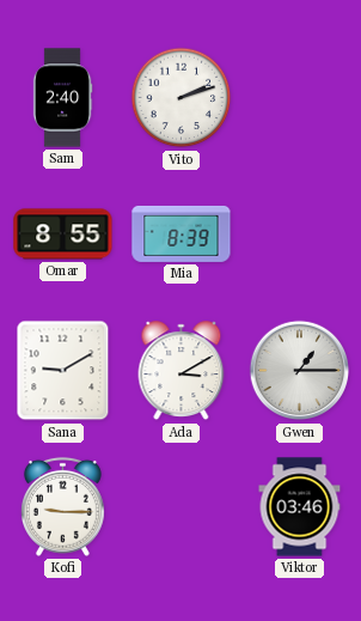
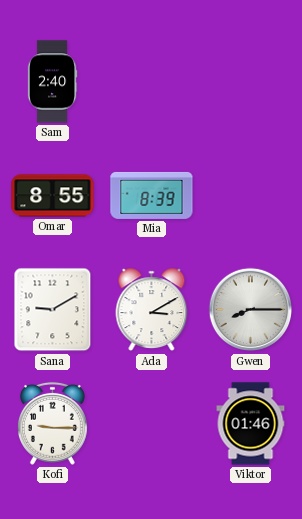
Vito: 2:12 -> none (182, 98)
Gwen: 1:15 -> 8:15 (251, 310)
Viktor: 03:46 -> 01:46 (251, 424)
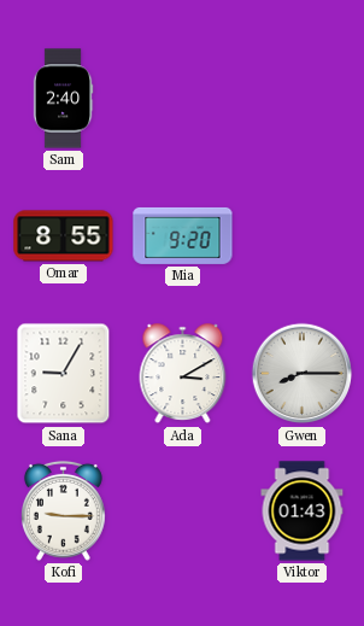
Mia: 8:39 -> 9:20 (183, 235)
Sana: 9:10 -> 9:05 (64, 374)
Viktor: 01:46 -> 01:43 (303, 511)
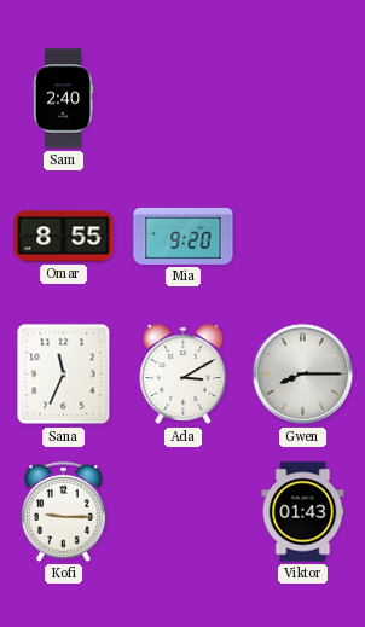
Sana: 9:05 -> 11:34 (64, 375)
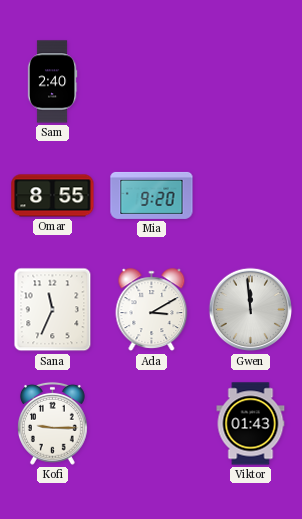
Gwen: 8:15 -> 11:59 (251, 310)
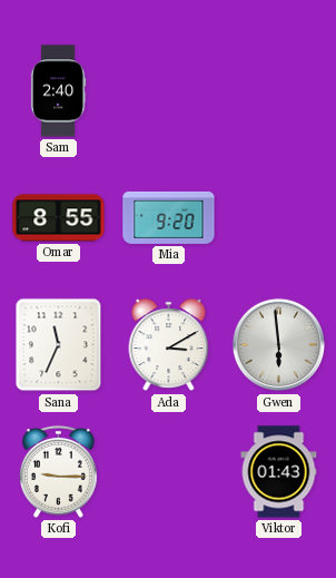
Gwen: 11:59 -> 5:59 (279, 345)
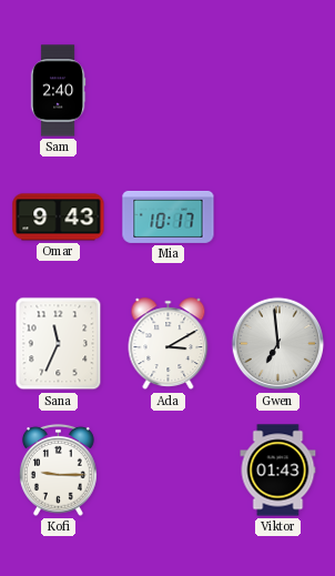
Omar: 8:55 -> 9:43 (59, 218)
Mia: 9:20 -> 10:17 (169, 216)
Gwen: 5:59 -> 6:59 (278, 344)
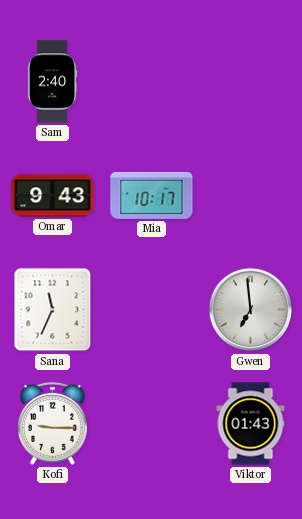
Ada: 3:10 -> none (169, 344)
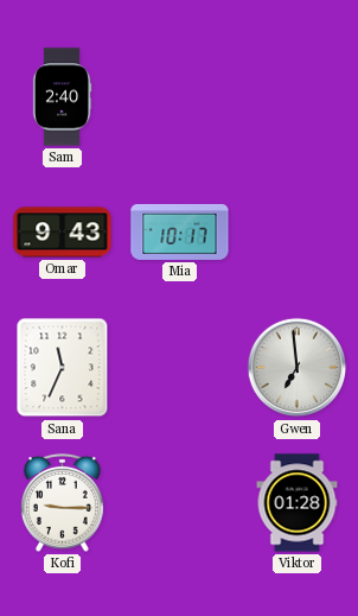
Viktor: 01:43 -> 01:28 (298, 503)
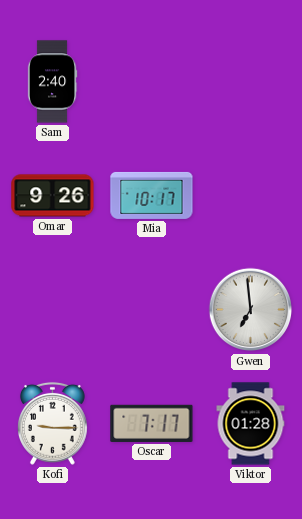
Omar: 9:43 -> 9:26 (53, 196)
Sana: 11:34 -> none (63, 368)
Oscar: none -> 7:17 (152, 423)
